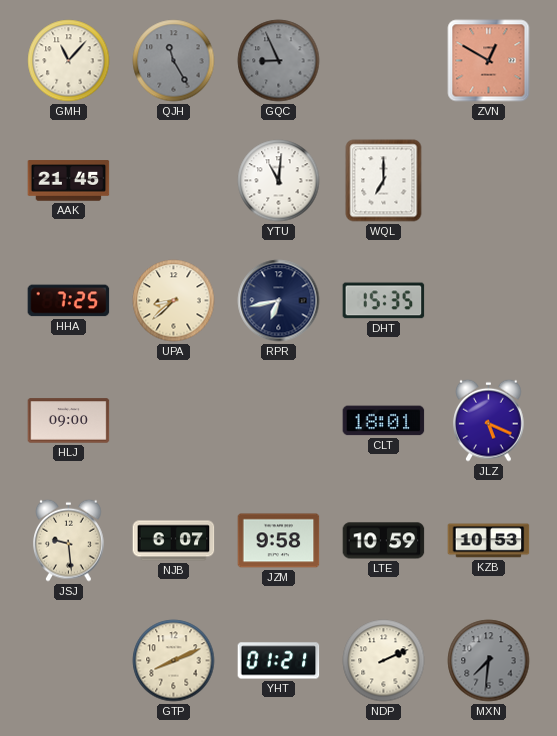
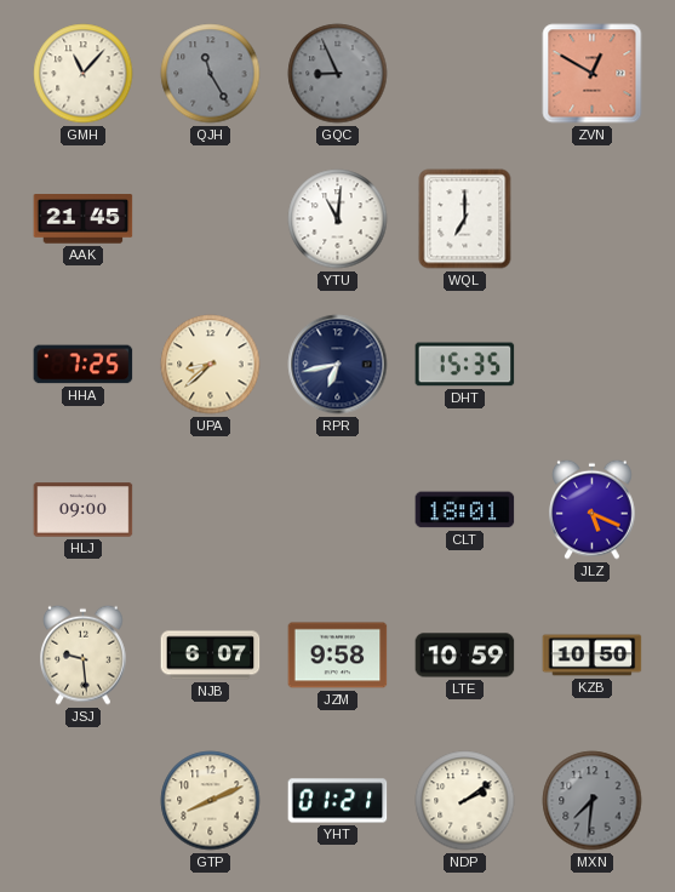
KZB: 10:53 -> 10:50 (593, 656)
NDP: 2:11 -> 2:09 (465, 801)
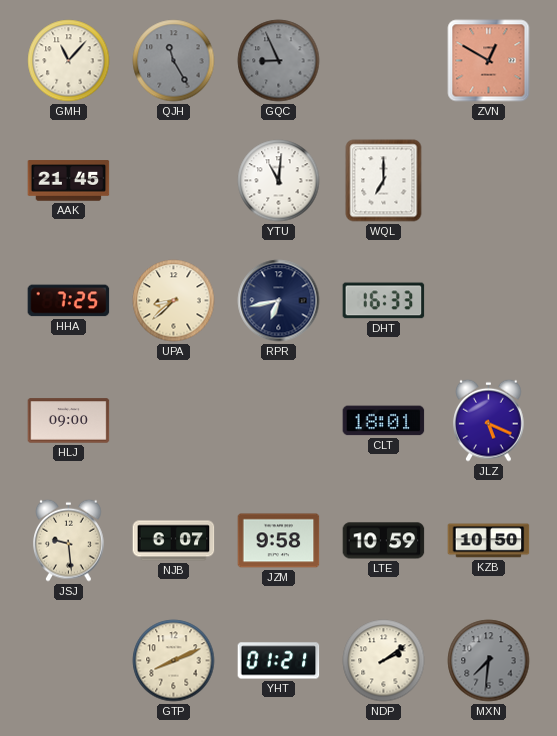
DHT: 15:35 -> 16:33 (384, 301)
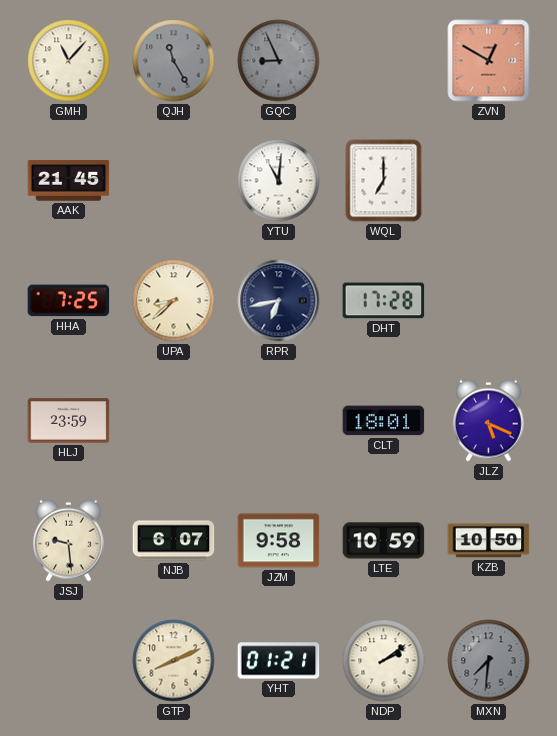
DHT: 16:33 -> 17:28 (384, 301)
HLJ: 09:00 -> 23:59 (69, 421)
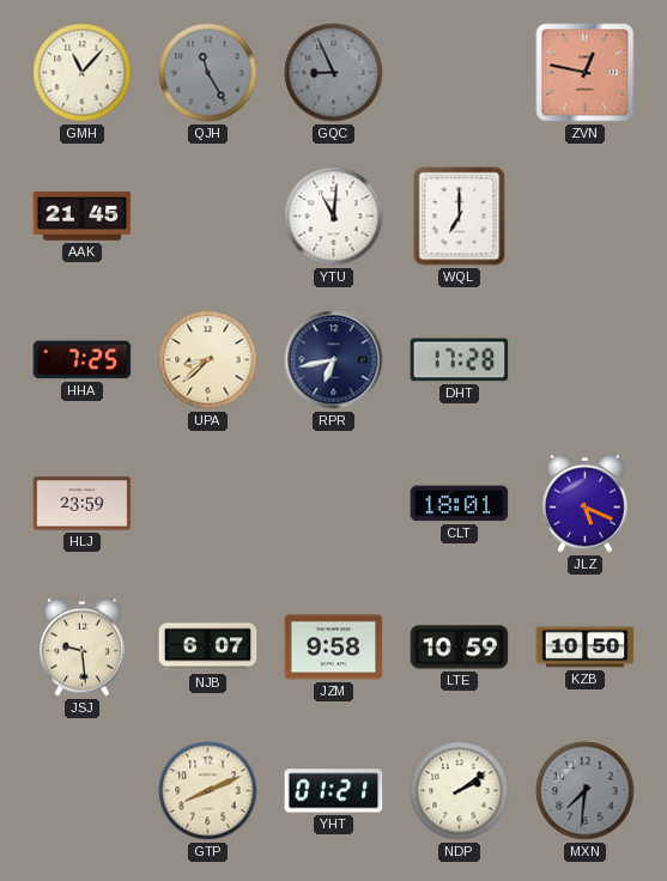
ZVN: 12:50 -> 12:47 (586, 73)
